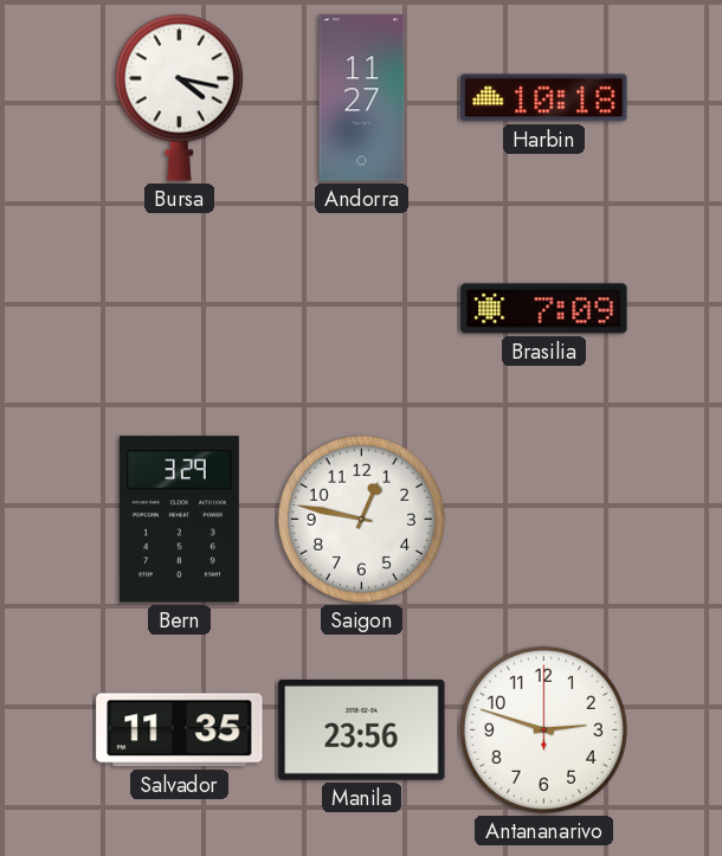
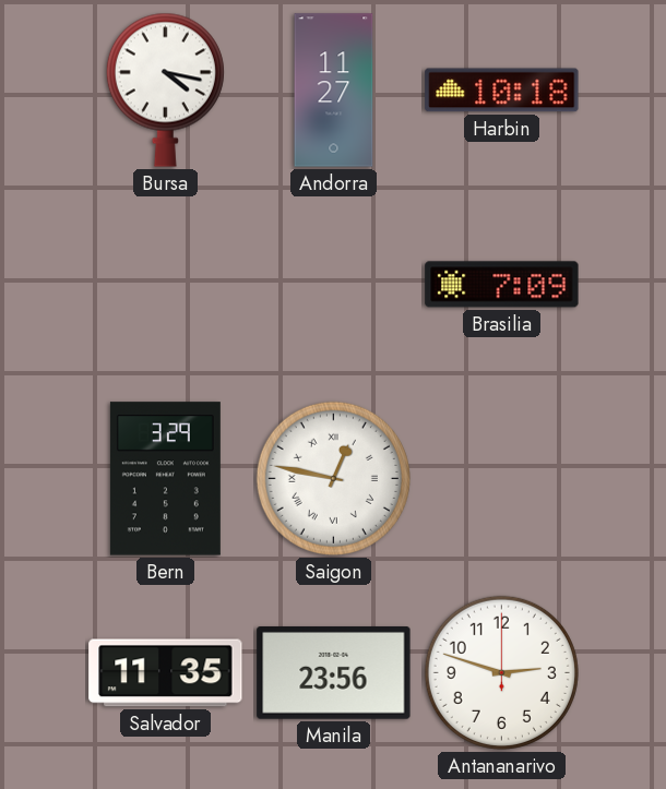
Saigon numerals: Arabic -> Roman (333, 478)
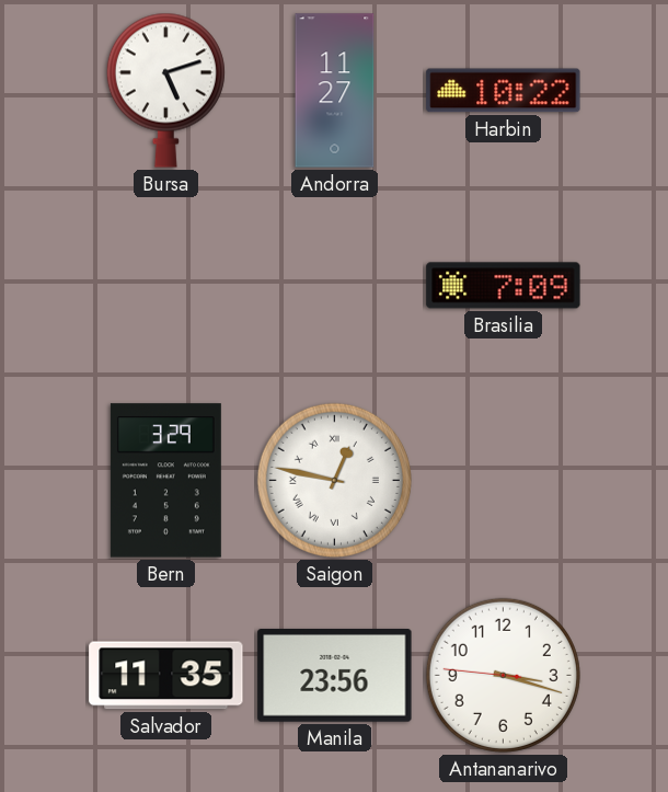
Bursa: 4:17 -> 5:12 (165, 90)
Harbin: 10:18 -> 10:22 (504, 91)
Antananarivo: 2:48 -> 3:17 (503, 675)
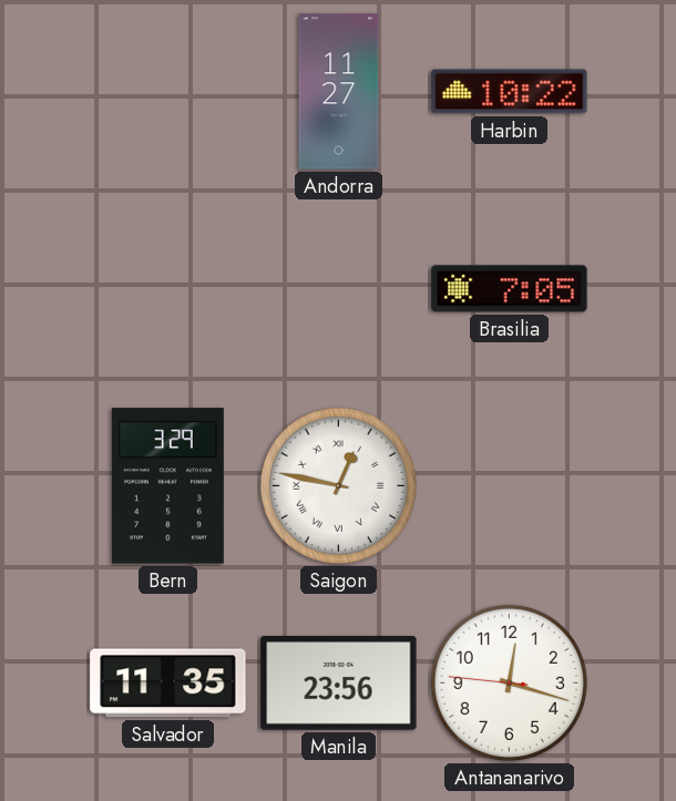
Bursa: 5:12 -> none (165, 90)
Brasilia: 7:09 -> 7:05 (510, 289)
Antananarivo: 3:17 -> 12:17 (509, 682)
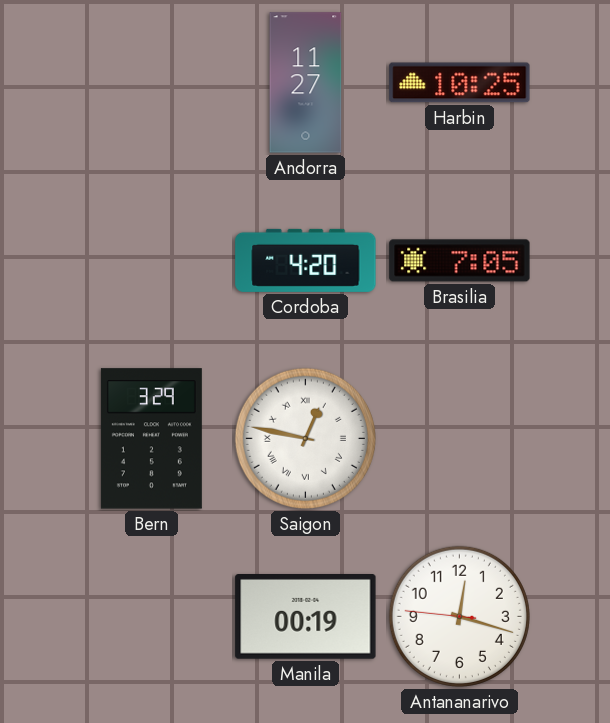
Harbin: 10:22 -> 10:25 (460, 83)
Cordoba: none -> 4:20 (306, 260)
Salvador: 11:35 -> none (168, 684)
Manila: 23:56 -> 00:19 (306, 617)
